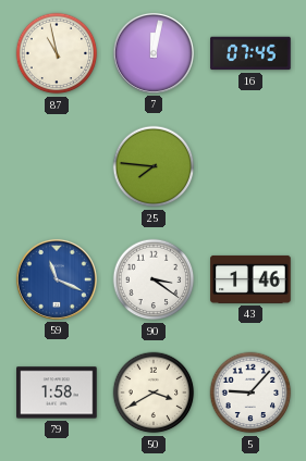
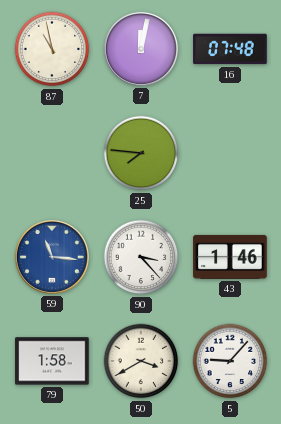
16: 07:45 -> 07:48 (230, 49)
59: 11:19 -> 11:16 (52, 257)
90: 3:21 -> 3:23 (141, 257)
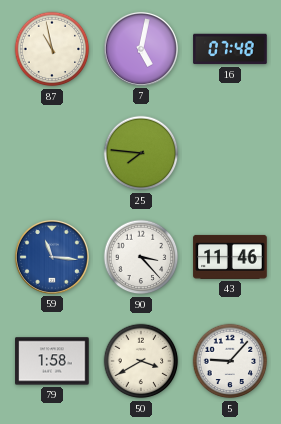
7: 12:02 -> 5:02 (141, 49)
43: 1:46 -> 11:46 (230, 257)
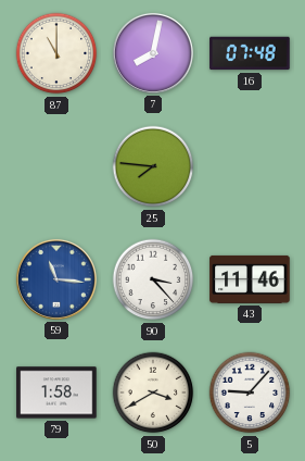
87: 10:58 -> 11:00 (56, 53)
7: 5:02 -> 8:02 (153, 53)
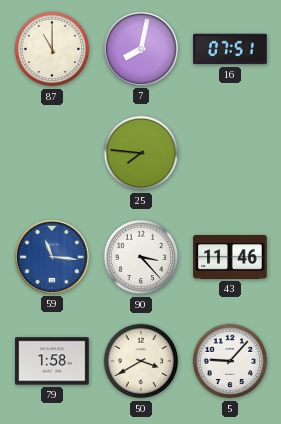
16: 07:48 -> 07:51 (230, 49)
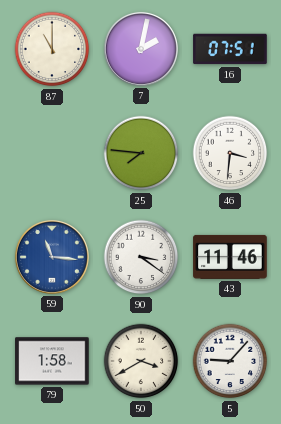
7: 8:02 -> 2:02 (141, 49)
46: none -> 3:31 (230, 153)
90: 3:23 -> 3:21 (141, 257)
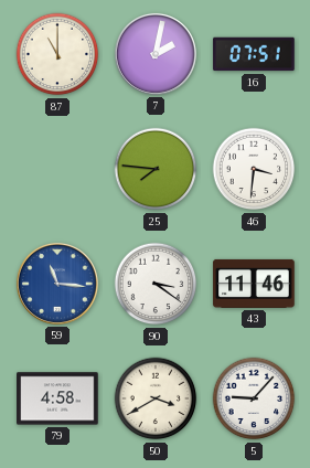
79: 1:58 -> 4:58 (57, 398)
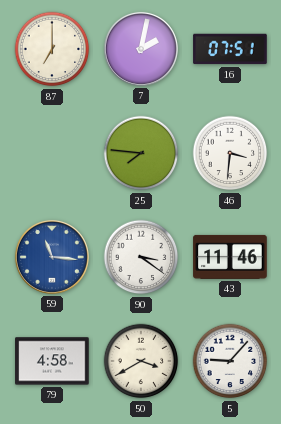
87: 11:00 -> 7:00 (52, 49)
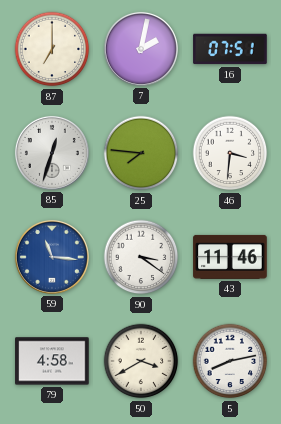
85: none -> 12:33 (52, 153)
5: 9:07 -> 8:13 (230, 361)
